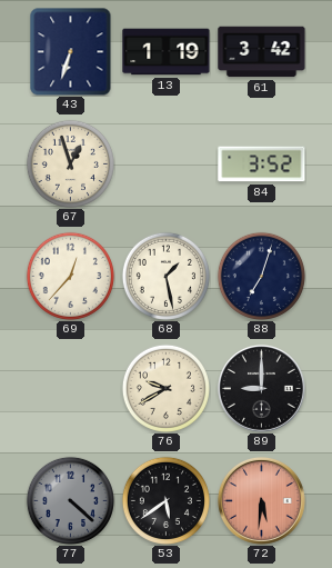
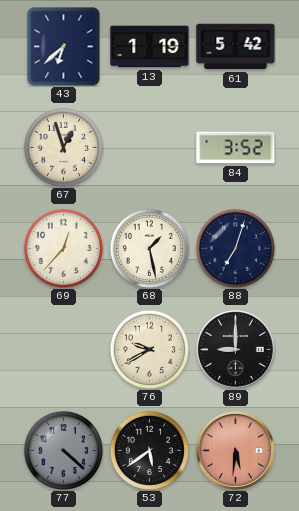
43: 6:33 -> 6:38 (64, 47)
61: 3:42 -> 5:42 (236, 47)
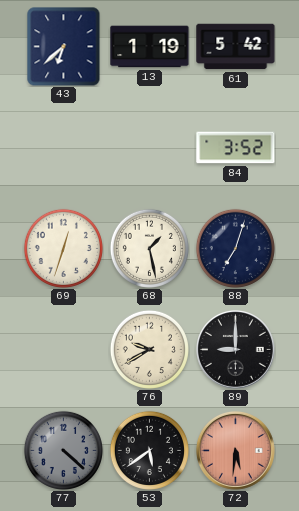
67: 12:57 -> none (63, 147)
69: 12:37 -> 12:33 (63, 248)
